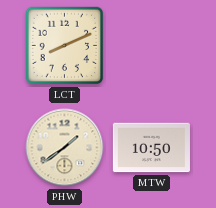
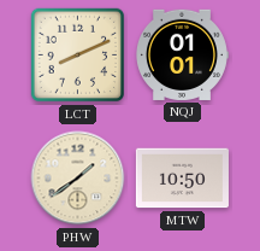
NQJ: none -> 01:01 (183, 54)
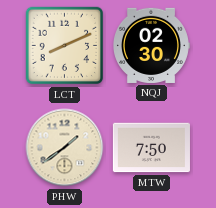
NQJ: 01:01 -> 02:30 (152, 45)
MTW: 10:50 -> 7:50 (151, 148)
